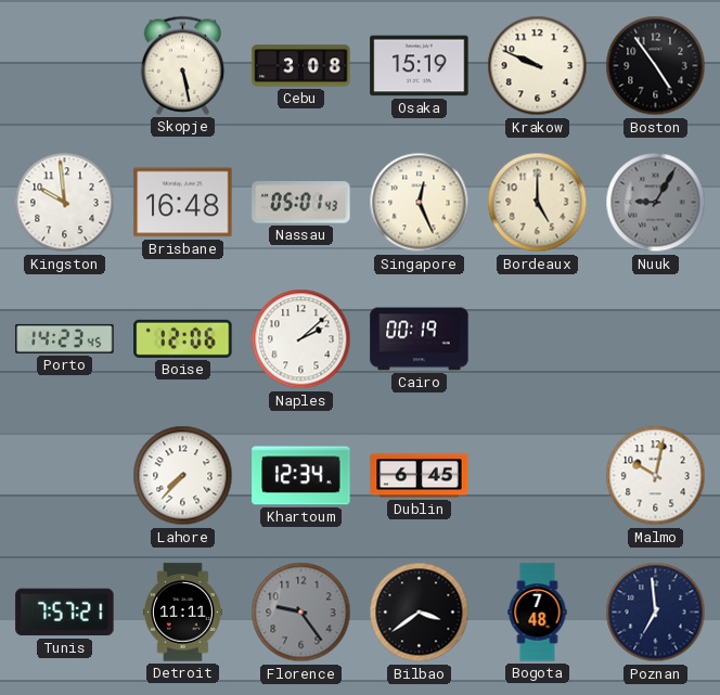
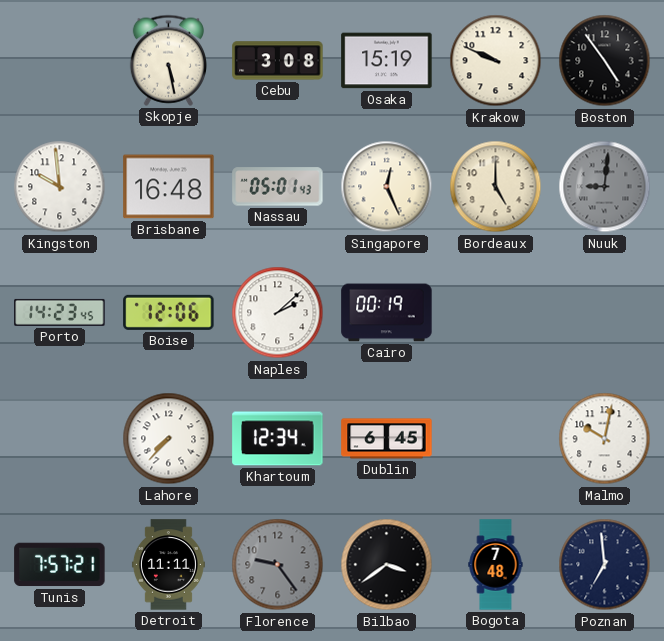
Nuuk: 9:05 -> 9:01 (605, 187)
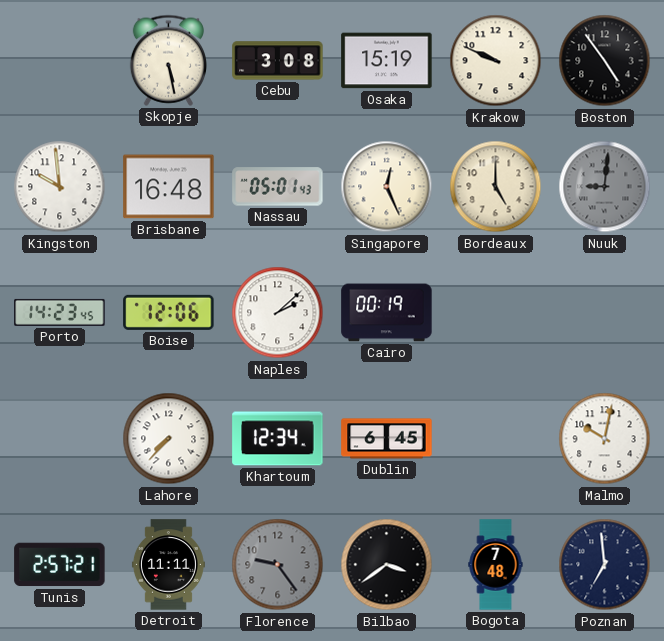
Tunis: 7:57 -> 2:57 (60, 565)
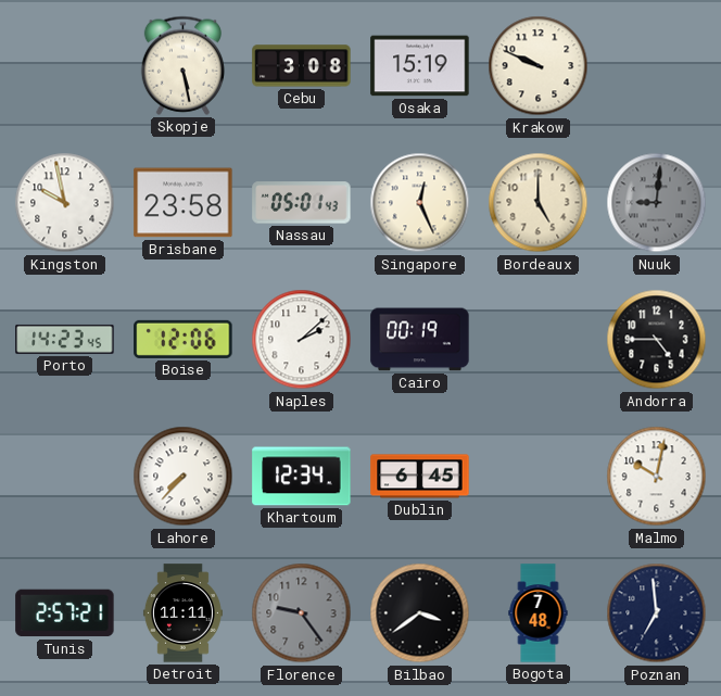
Boston: 4:54 -> none (605, 61)
Kingston: 9:59 -> 9:58 (65, 203)
Brisbane: 16:48 -> 23:58 (184, 203)
Andorra: none -> 4:45 (657, 340)
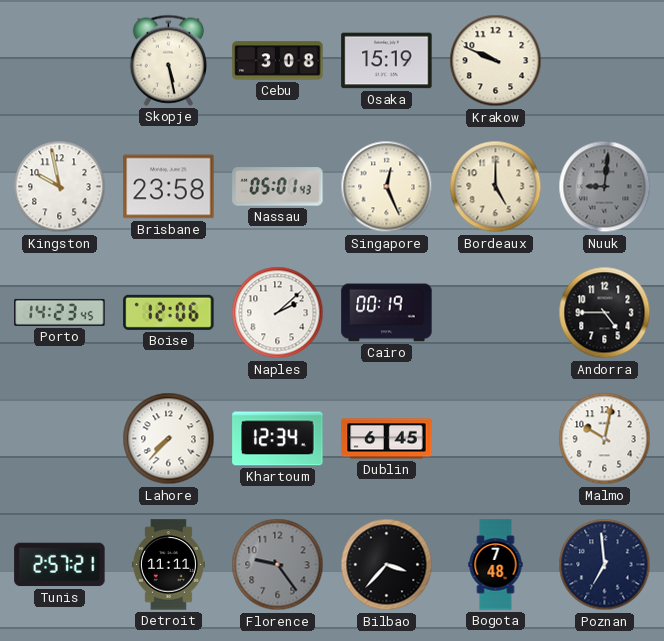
Bilbao: 3:39 -> 3:37 (387, 565)
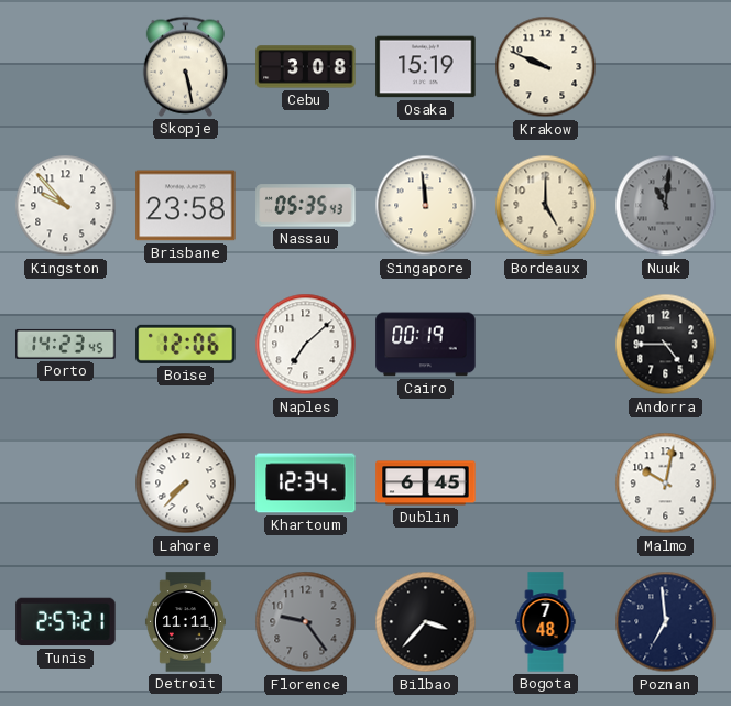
Kingston: 9:58 -> 9:53 (66, 206)
Nassau: 05:01 -> 05:35 (306, 206)
Singapore: 12:26 -> 11:59 (426, 206)
Nuuk: 9:01 -> 11:01 (666, 206)
Naples: 2:08 -> 7:08 (306, 345)
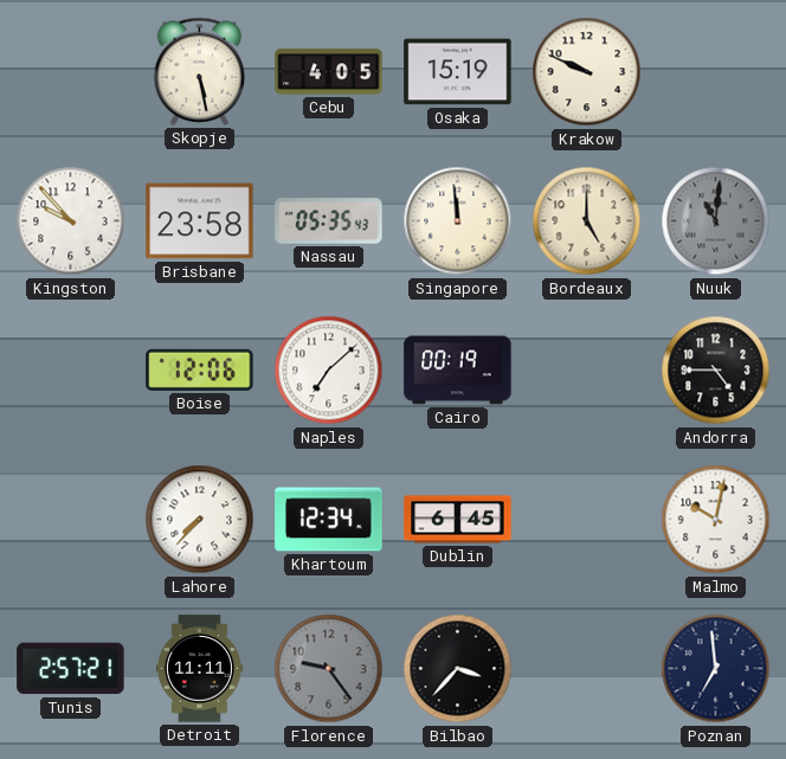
Cebu: 3:08 -> 4:05 (329, 72)
Porto: 14:23 -> none (66, 344)
Bogota: 7:48 -> none (546, 622)
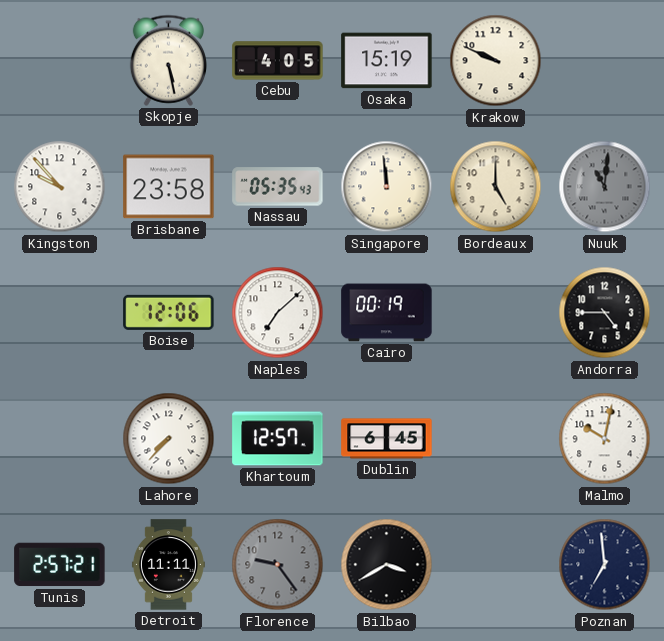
Khartoum: 12:34 -> 12:57 (278, 439)
Bilbao: 3:37 -> 3:40 (387, 565)
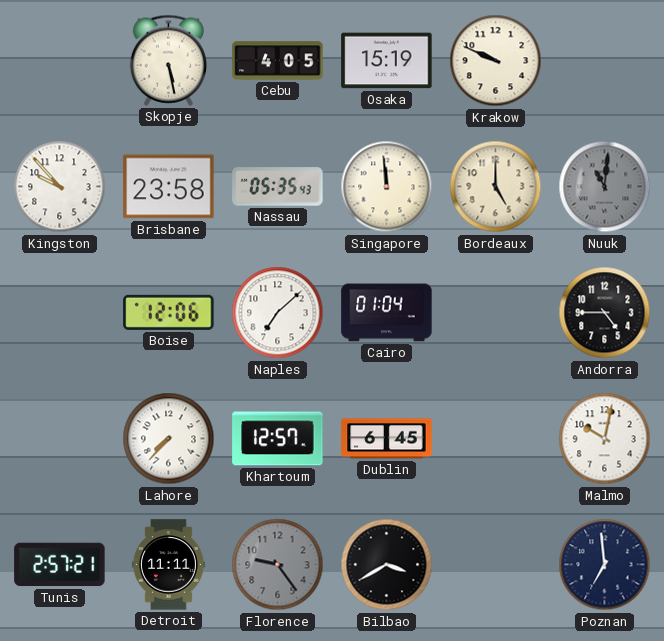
Cairo: 00:19 -> 01:04 (387, 313)
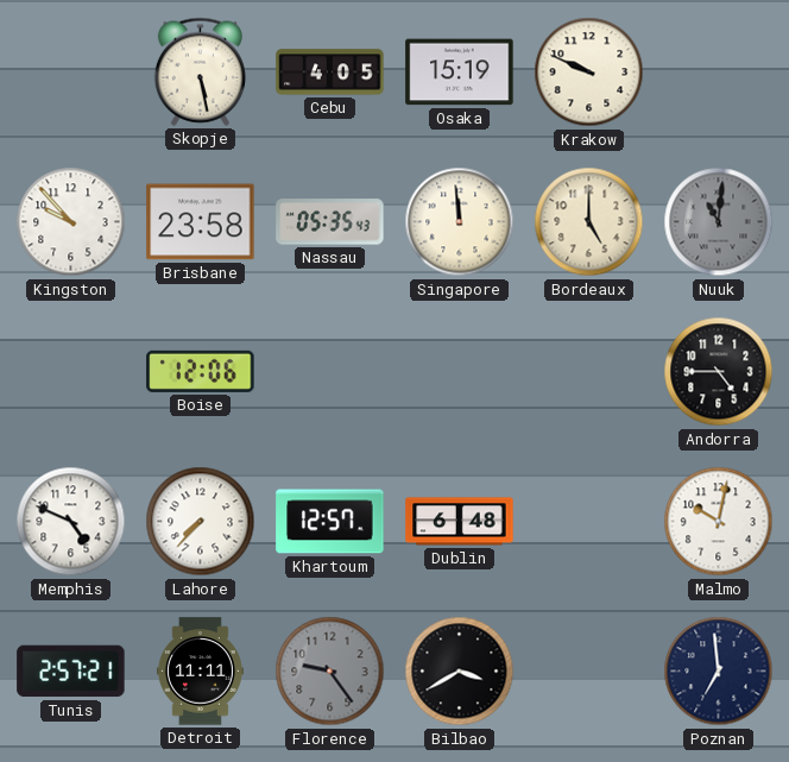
Naples: 7:08 -> none (278, 313)
Cairo: 01:04 -> none (387, 313)
Memphis: none -> 4:49 (71, 522)
Dublin: 6:45 -> 6:48 (460, 522)
